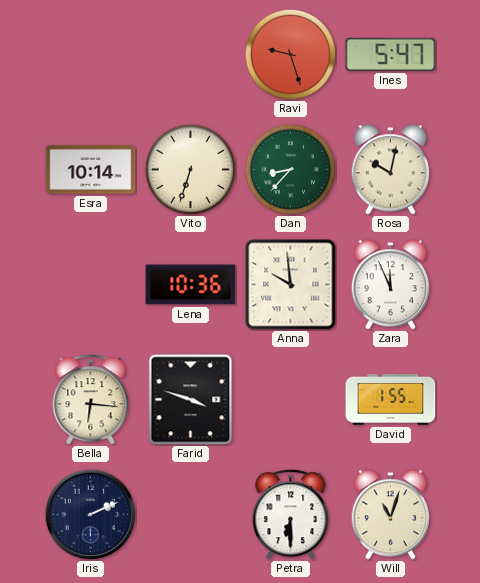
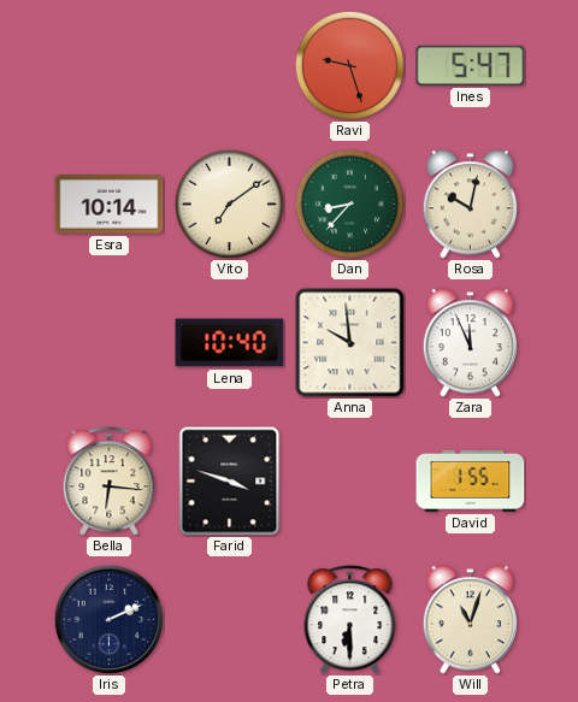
Vito: 6:33 -> 7:09 (229, 203)
Lena: 10:36 -> 10:40 (230, 343)
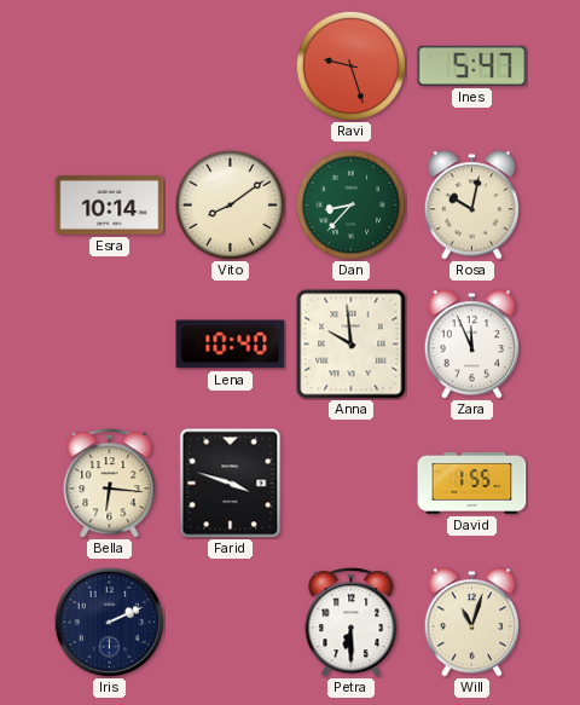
Vito: 7:09 -> 8:09 (230, 204)
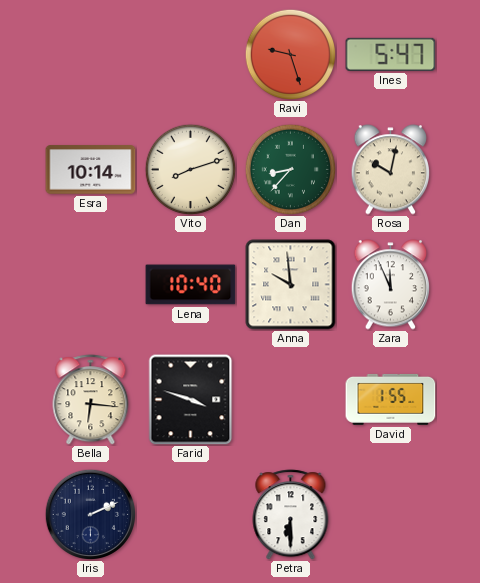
Vito: 8:09 -> 8:12 (190, 169)
Will: 11:03 -> none (471, 623)
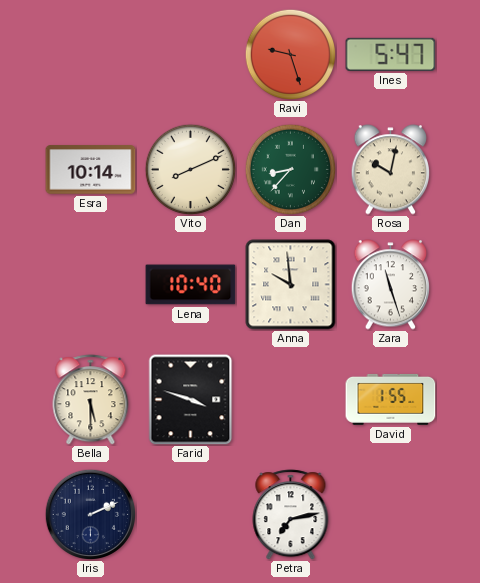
Vito: 8:12 -> 8:11 (190, 169)
Zara: 11:56 -> 11:27 (390, 285)
Bella: 6:16 -> 5:30 (91, 400)
Petra: 6:30 -> 7:13 (291, 515)
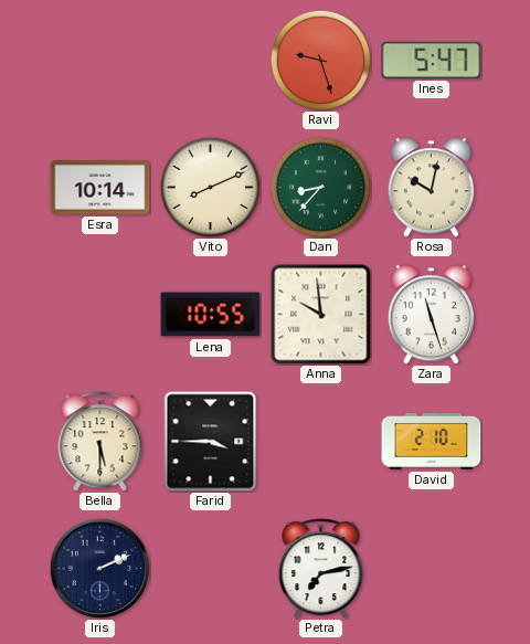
Lena: 10:40 -> 10:55 (211, 315)
Farid: 3:48 -> 3:45 (211, 442)
David: 1:55 -> 2:10 (432, 441)
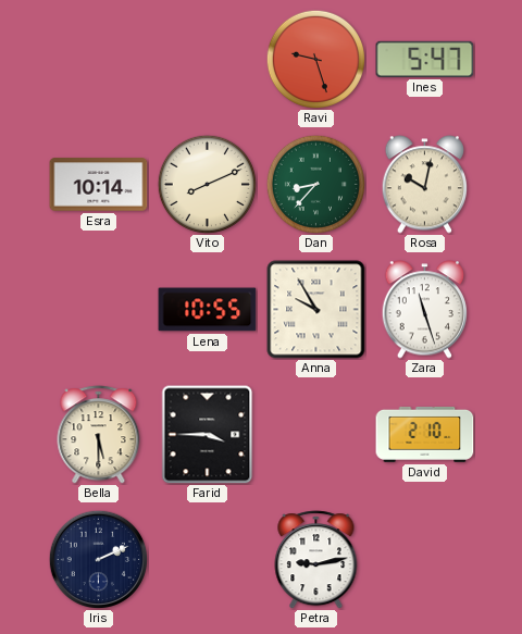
Anna: 9:59 -> 9:55 (316, 310)
Petra: 7:13 -> 9:13 (316, 560)
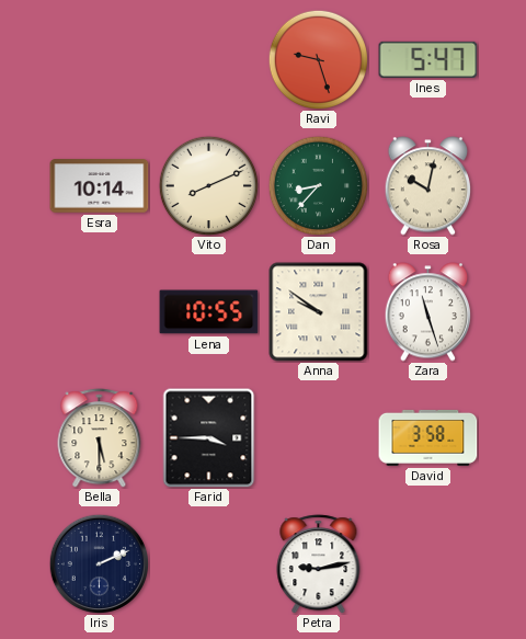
Anna: 9:55 -> 9:51 (319, 312)
David: 2:10 -> 3:58 (428, 437)
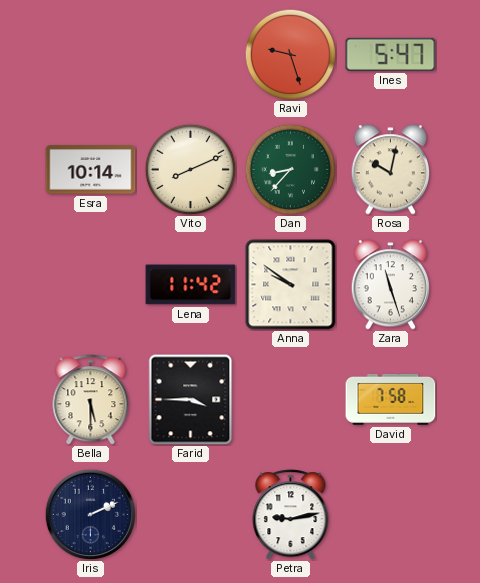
Lena: 10:55 -> 11:42 (191, 285)
David: 3:58 -> 7:58 (391, 399)
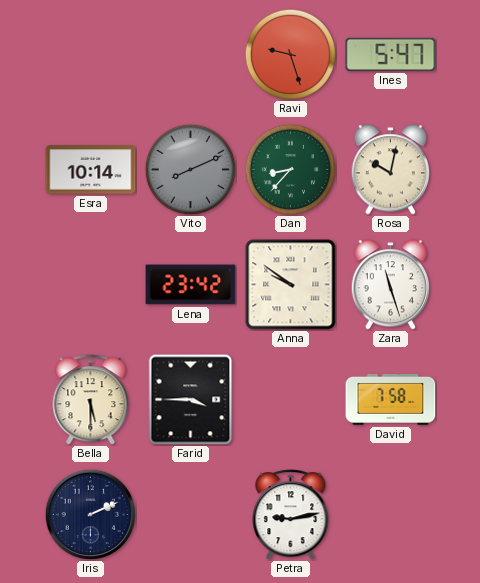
Vito dial: cream -> grey (190, 169)
Lena: 11:42 -> 23:42 (191, 285)
